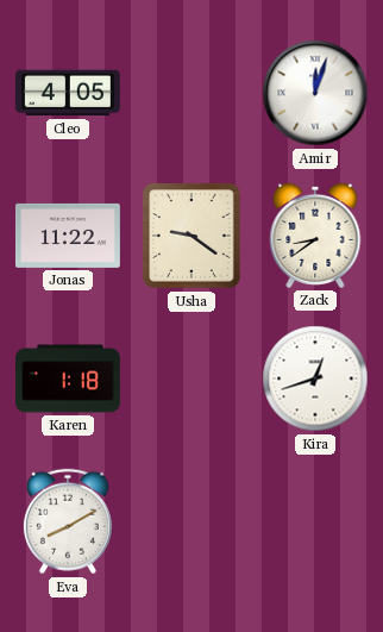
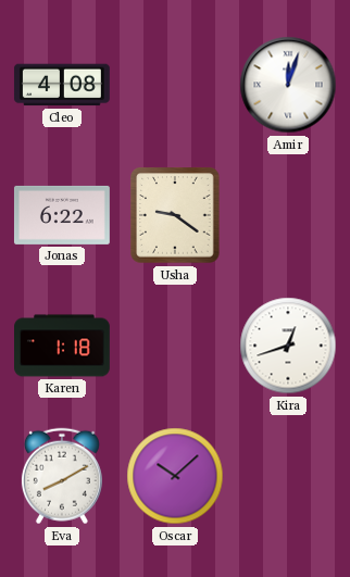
Cleo: 4:05 -> 4:08 (62, 85)
Jonas: 11:22 -> 6:22 (62, 215)
Zack: 8:39 -> none (315, 236)
Oscar: none -> 10:08 (175, 476)
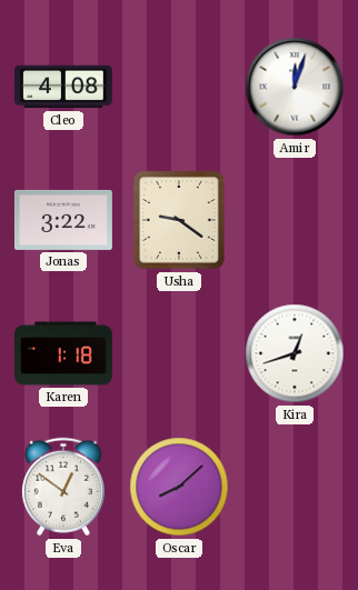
Jonas: 6:22 -> 3:22 (63, 220)
Eva: 8:10 -> 12:51 (63, 487)
Oscar: 10:08 -> 8:08 (179, 487)
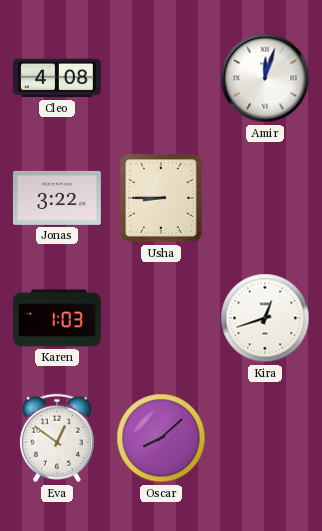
Usha: 9:21 -> 8:45 (161, 198)
Karen: 1:18 -> 1:03 (58, 318)
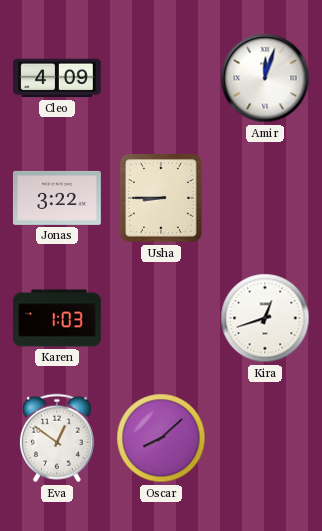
Cleo: 4:08 -> 4:09 (57, 78)
